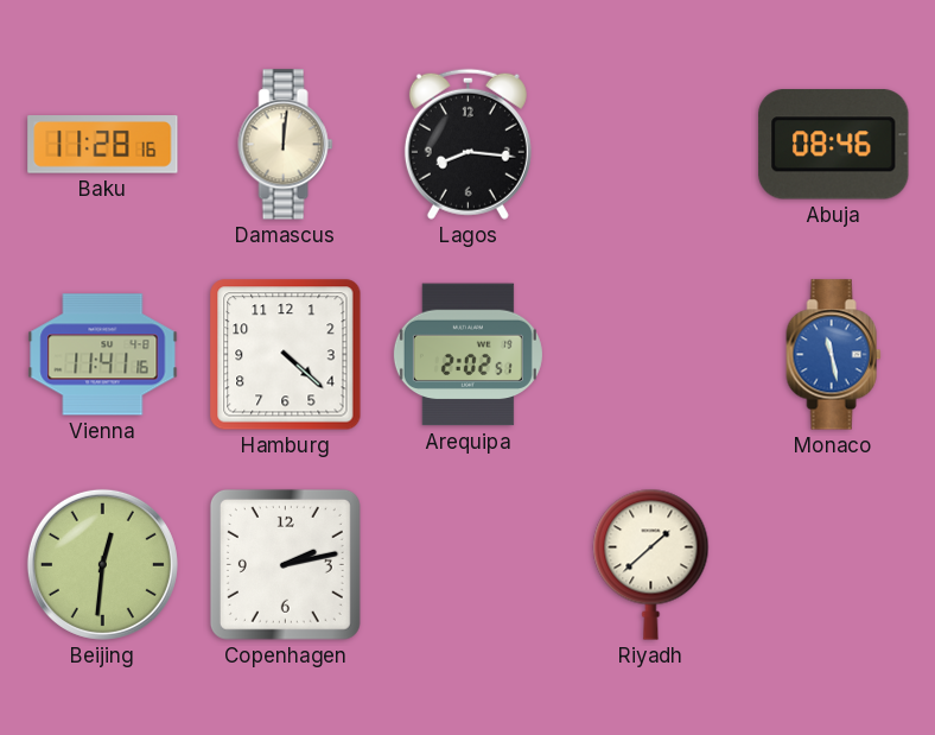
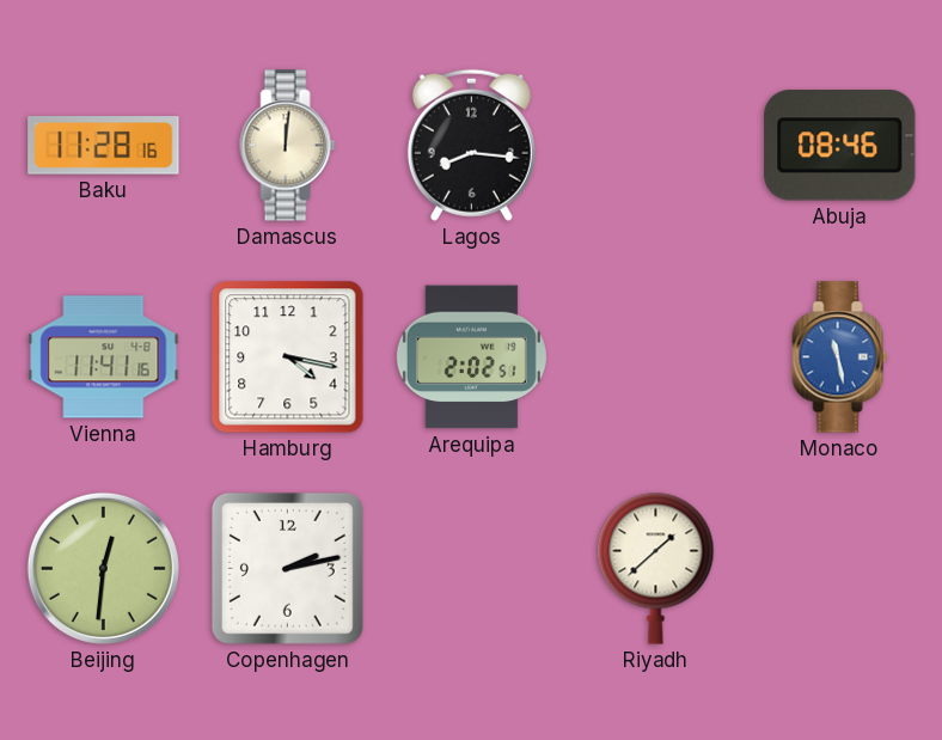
Hamburg: 4:22 -> 4:17 (288, 357)
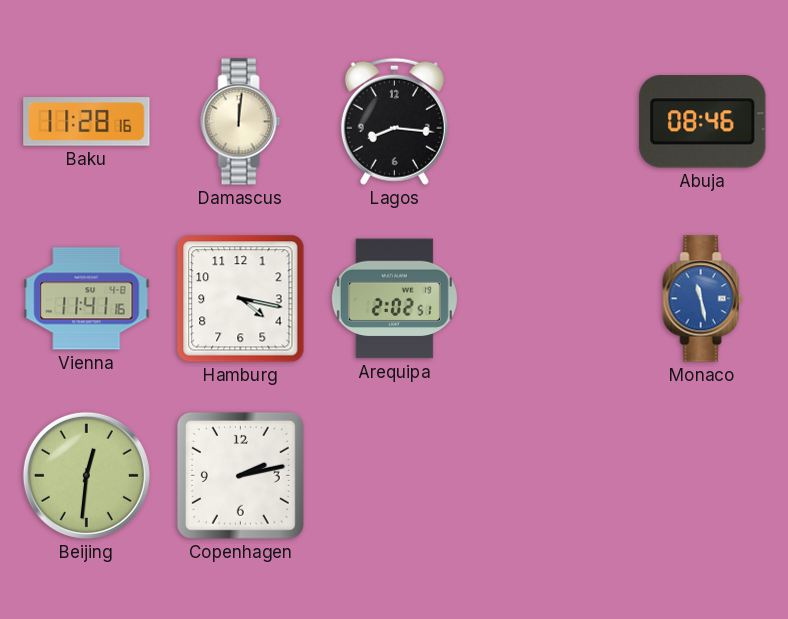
Riyadh: 1:38 -> none (656, 568)
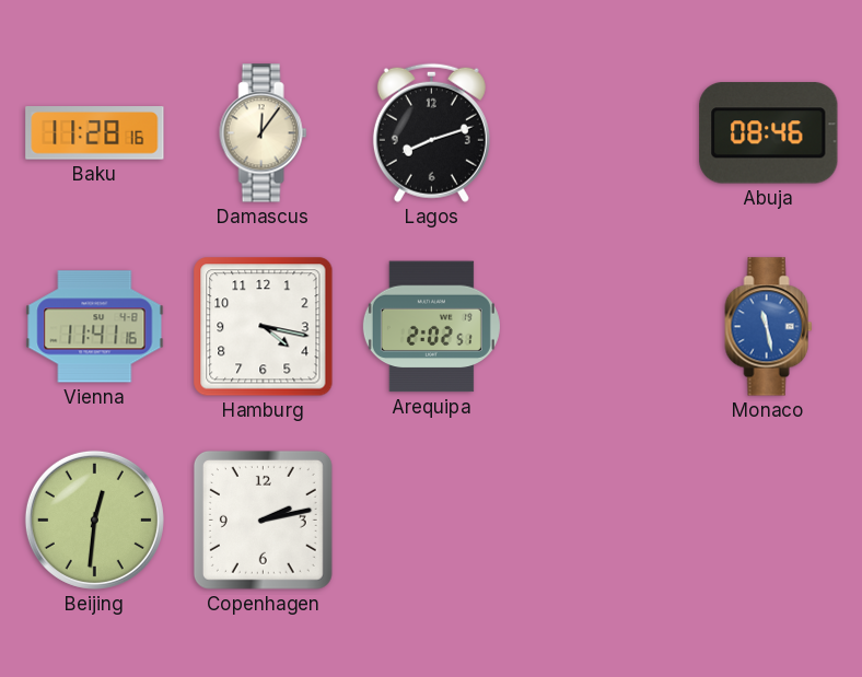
Damascus: 12:01 -> 12:06 (264, 133)
Lagos: 8:16 -> 8:12 (431, 132)
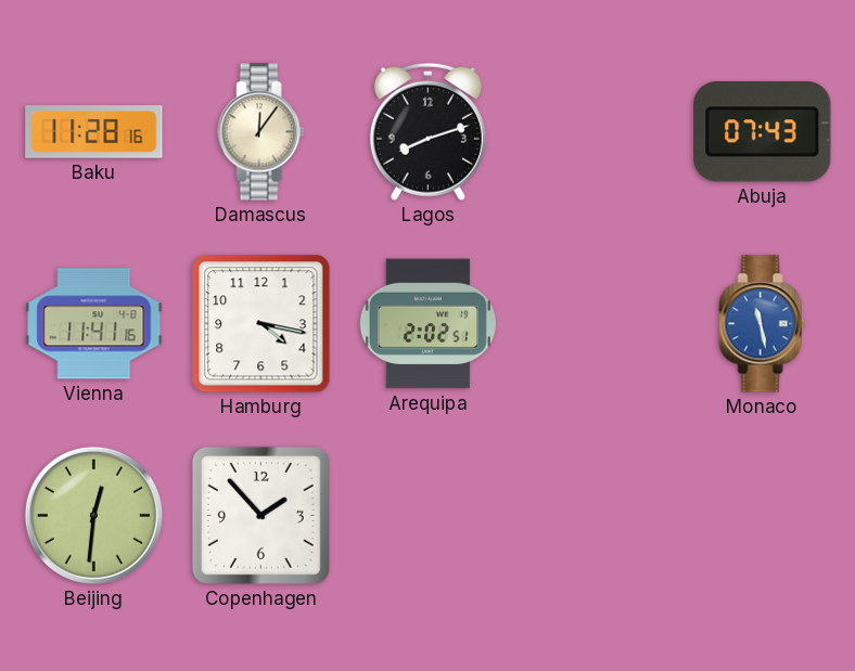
Abuja: 08:46 -> 07:43 (763, 132)
Copenhagen: 2:13 -> 1:53 (260, 515)
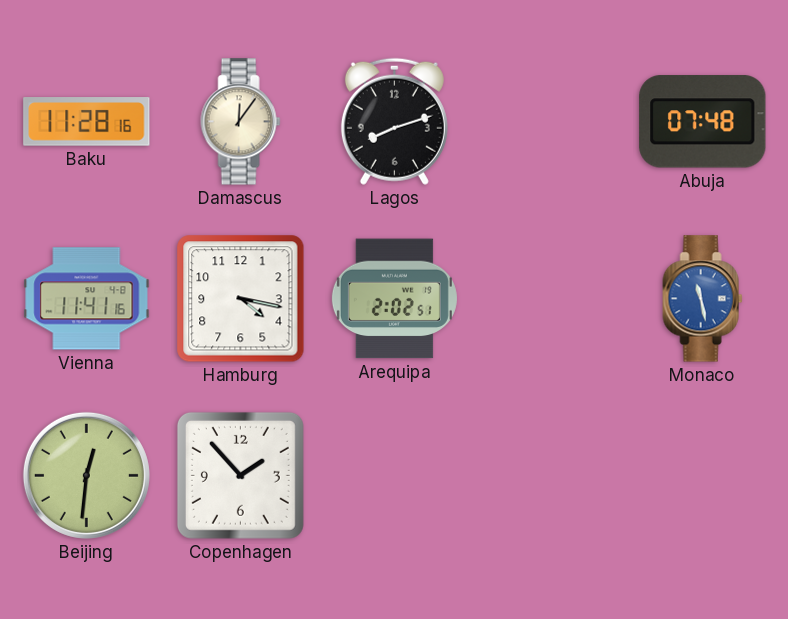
Abuja: 07:43 -> 07:48 (703, 122)
